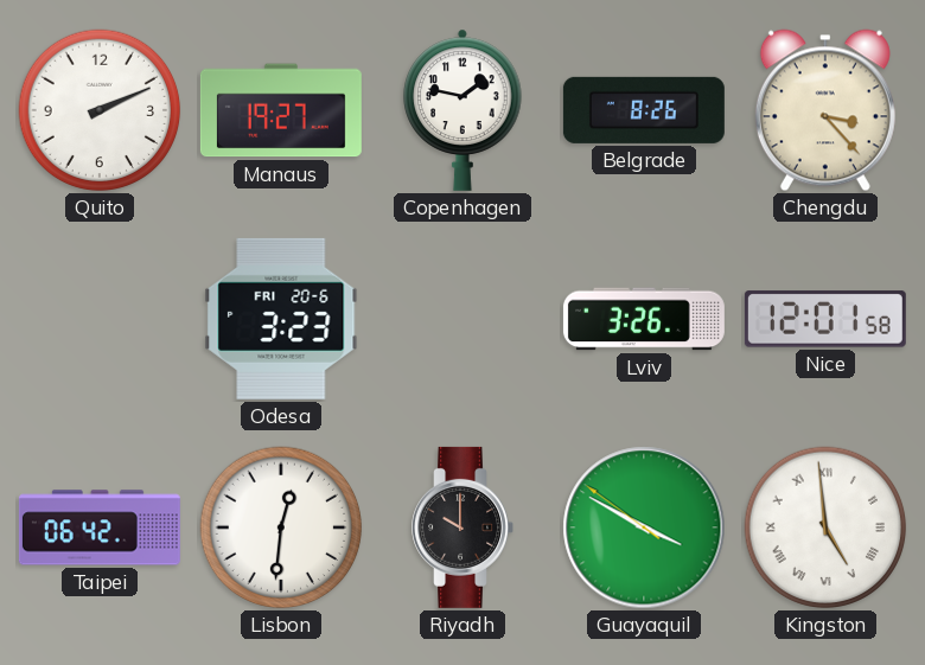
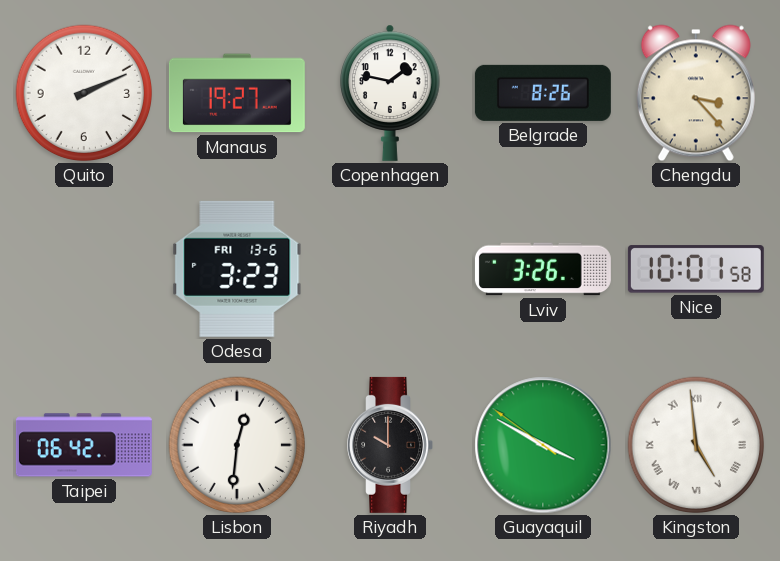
Odesa date: FRI 20-6 -> FRI 13-6 (237, 269)
Nice: 12:01 -> 10:01 (696, 269)
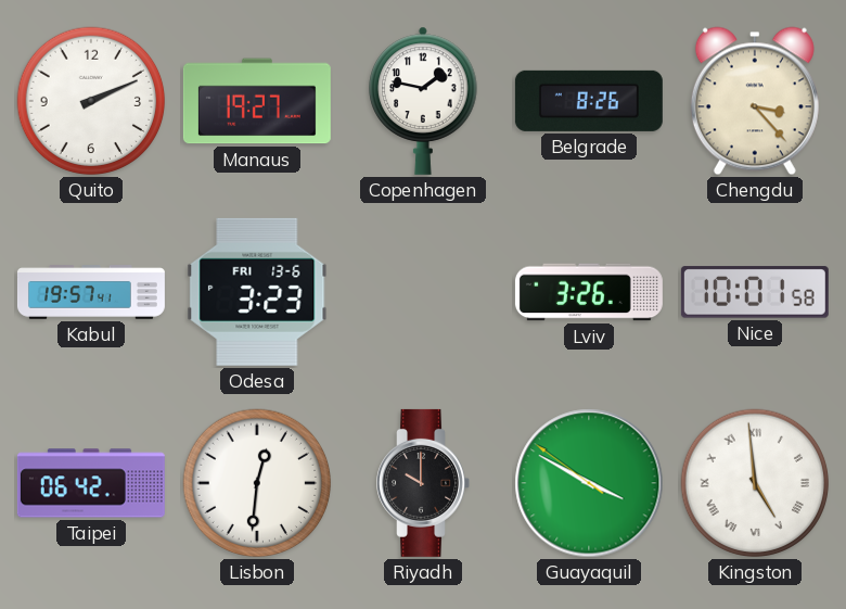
Kabul: none -> 19:57 (91, 292)
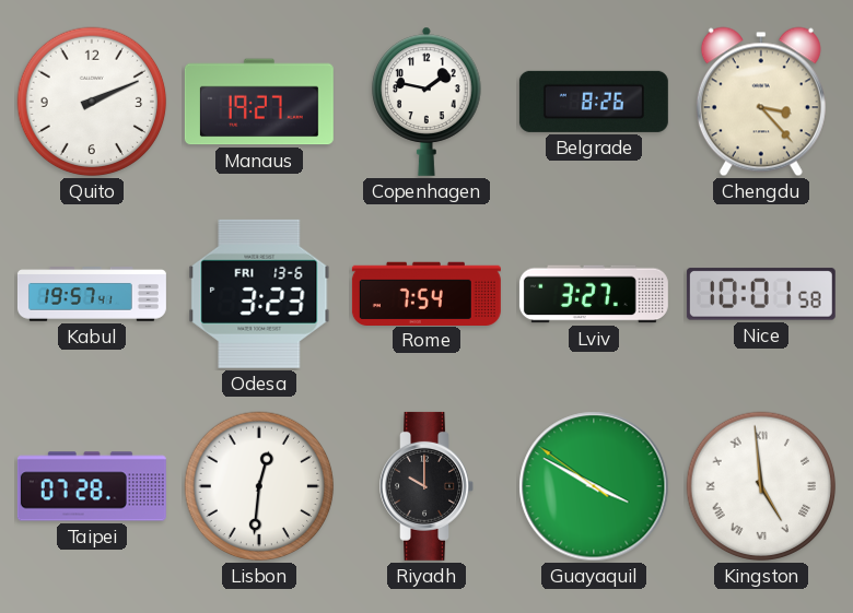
Rome: none -> 7:54 (426, 293)
Lviv: 3:26 -> 3:27 (594, 294)
Taipei: 06:42 -> 07:28 (92, 486)
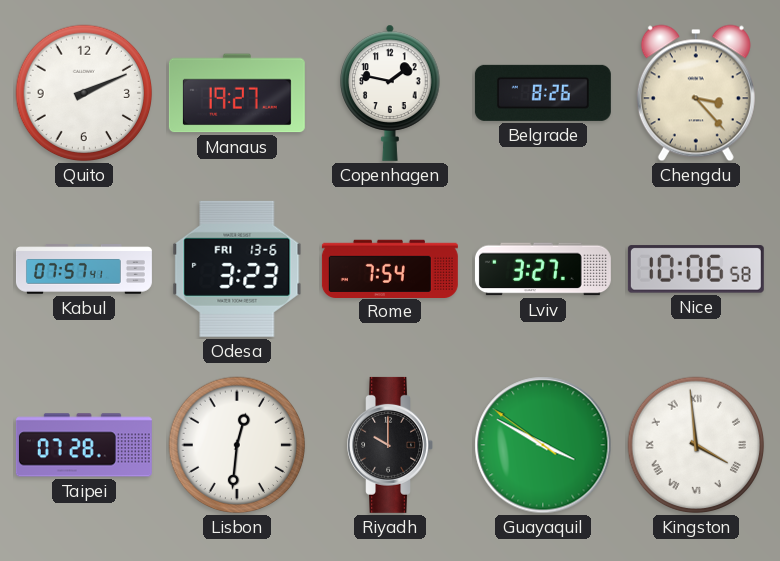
Kabul: 19:57 -> 07:57 (84, 269)
Nice: 10:01 -> 10:06 (696, 269)
Kingston: 4:59 -> 3:59 (696, 445)
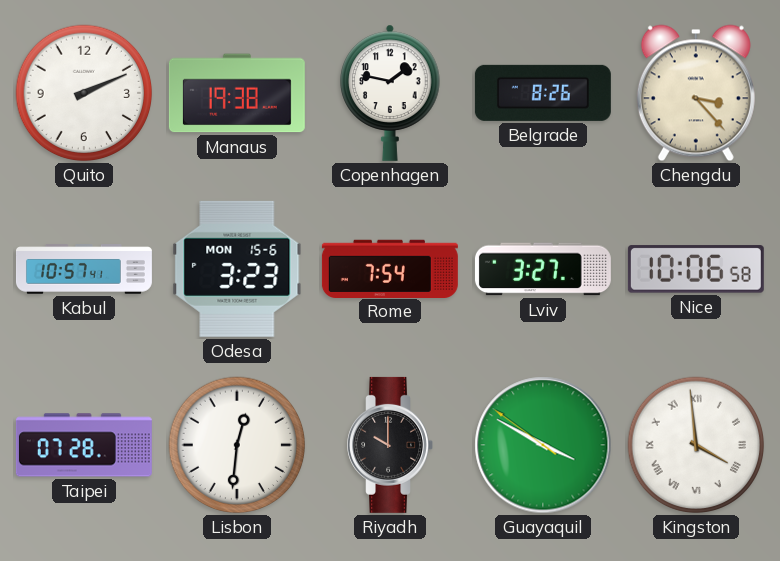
Manaus: 19:27 -> 19:38 (237, 93)
Kabul: 07:57 -> 10:57 (84, 269)
Odesa date: FRI 13-6 -> MON 15-6 (237, 269)
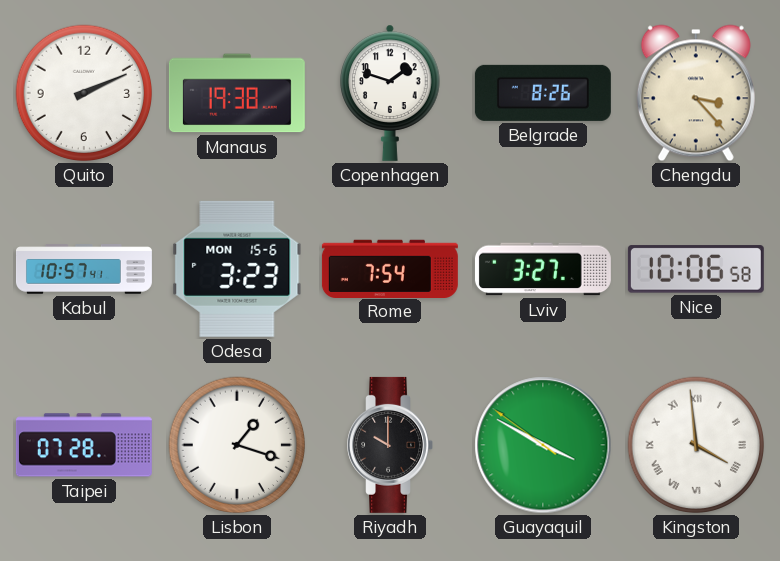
Copenhagen: 1:47 -> 1:48 (390, 93)
Lisbon: 12:31 -> 1:18 (237, 445)
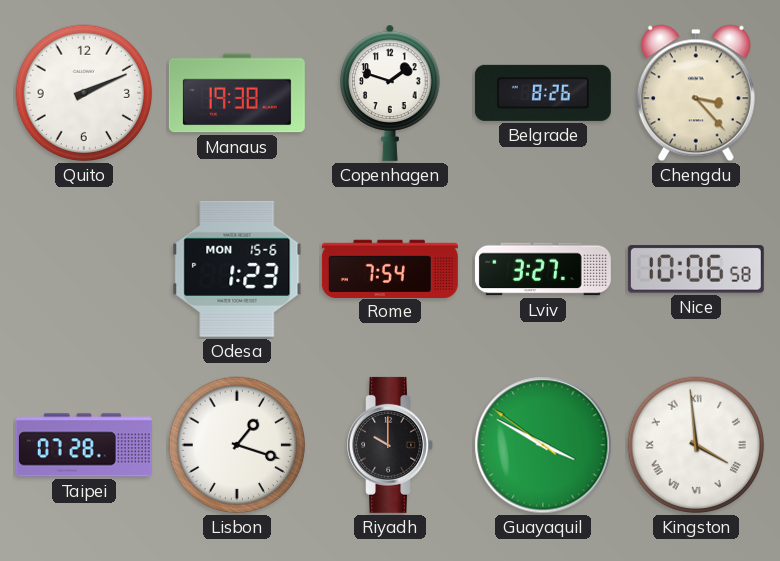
Kabul: 10:57 -> none (84, 269)
Odesa: 3:23 -> 1:23 (237, 269)
